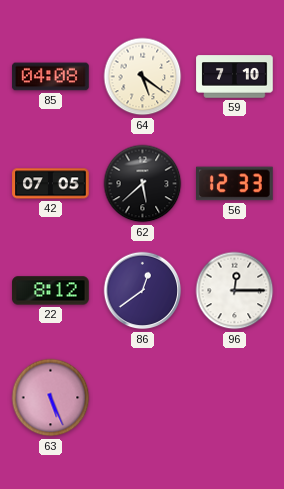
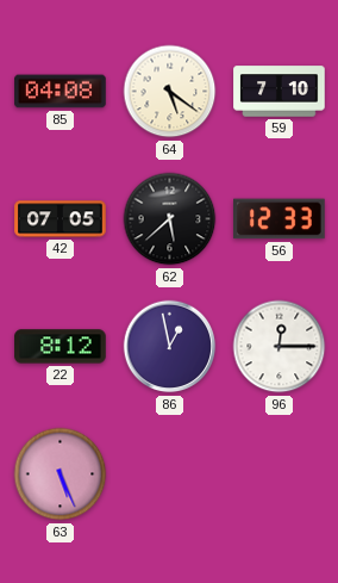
86: 12:39 -> 12:58 (170, 347)
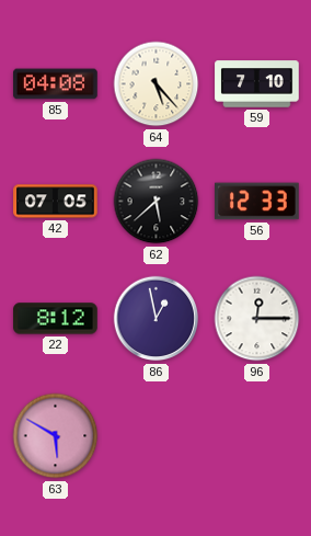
64: 5:21 -> 5:23 (157, 84)
63: 5:26 -> 5:50 (56, 436)
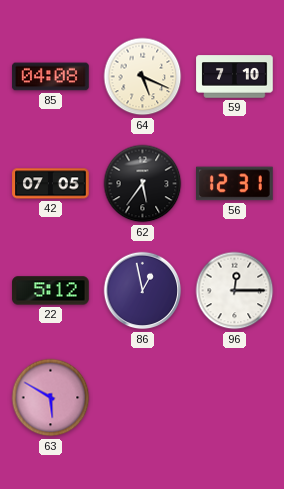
64: 5:23 -> 5:19 (143, 77)
62: 5:38 -> 5:36 (143, 184)
56: 12:33 -> 12:31 (235, 184)
22: 8:12 -> 5:12 (51, 291)
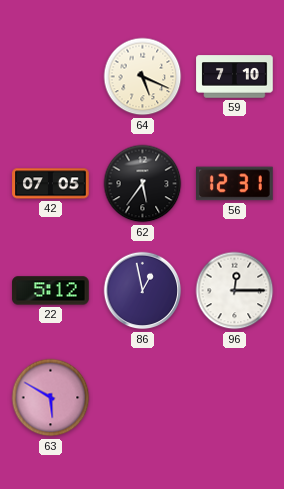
85: 04:08 -> none (51, 77)
